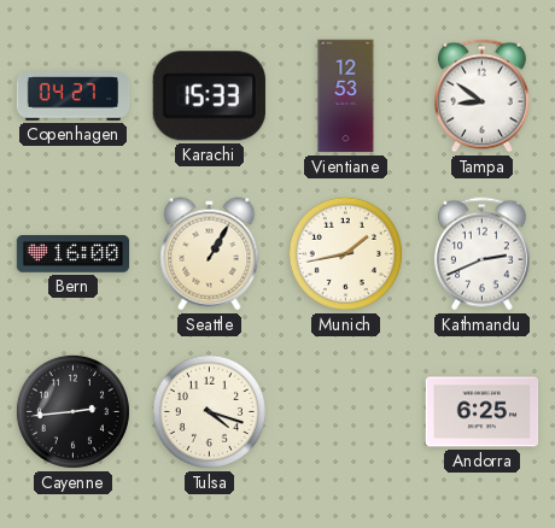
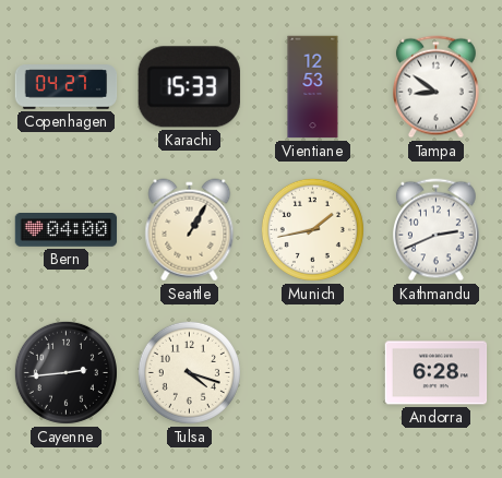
Bern: 16:00 -> 04:00 (67, 230)
Andorra: 6:25 -> 6:28 (437, 373)
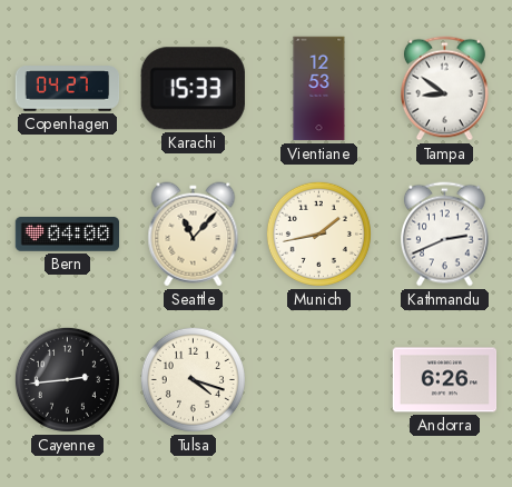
Seattle: 1:05 -> 11:07 (194, 235)
Andorra: 6:28 -> 6:26 (445, 380)
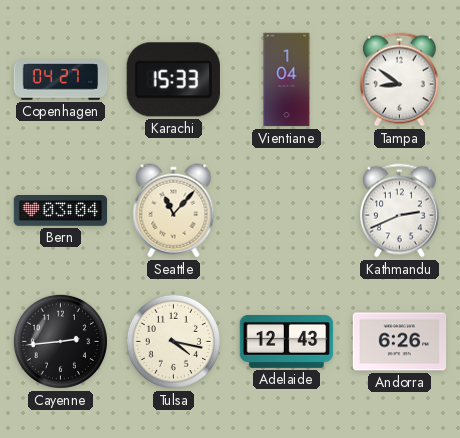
Vientiane: 12:53 -> 1:04 (287, 80)
Bern: 04:00 -> 03:04 (61, 211)
Munich: 1:43 -> none (318, 233)
Tulsa: 4:18 -> 4:17 (173, 341)
Adelaide: none -> 12:43 (287, 341)
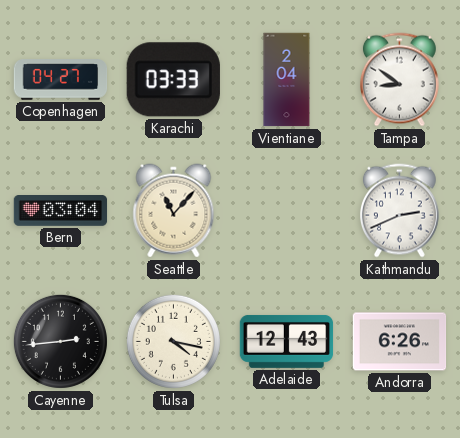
Karachi: 15:33 -> 03:33 (173, 80)
Vientiane: 1:04 -> 2:04 (287, 80)
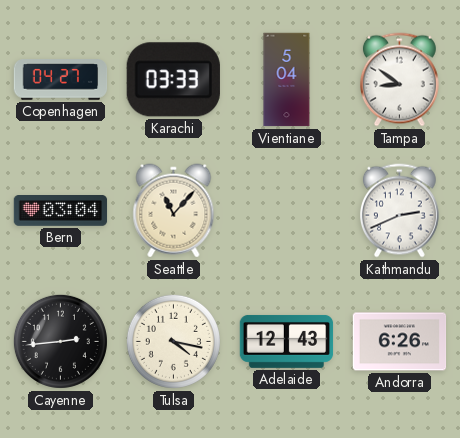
Vientiane: 2:04 -> 5:04 (287, 80)
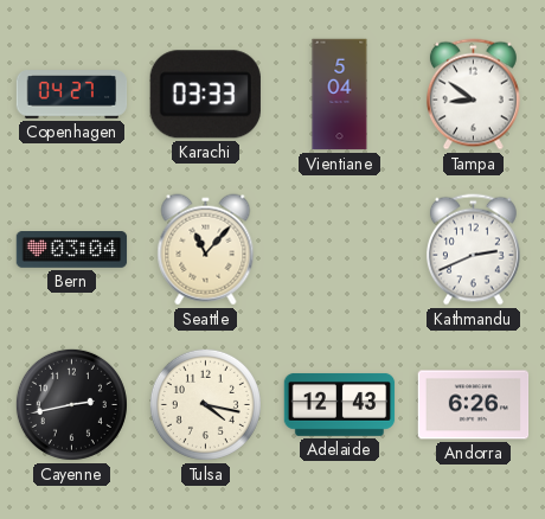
Cayenne: 2:44 -> 2:43 (71, 404)
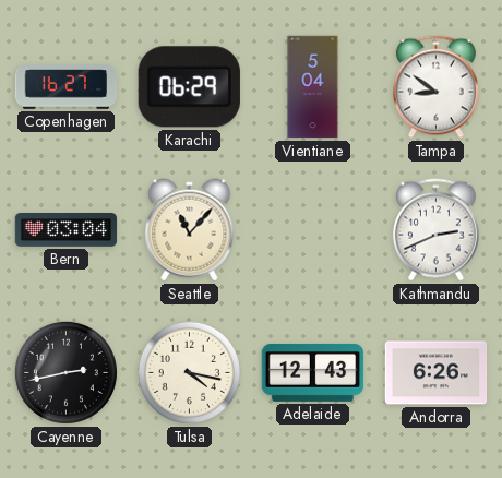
Copenhagen: 04:27 -> 16:27 (67, 87)
Karachi: 03:33 -> 06:29 (189, 87)
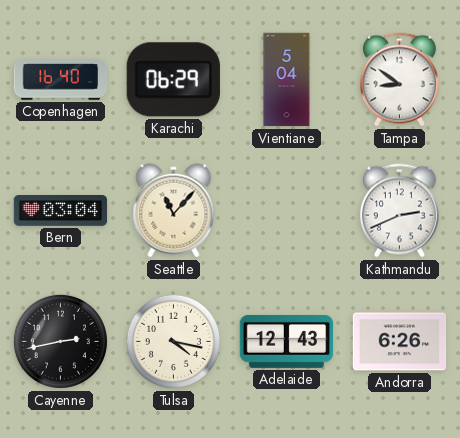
Copenhagen: 16:27 -> 16:40 (61, 80)
